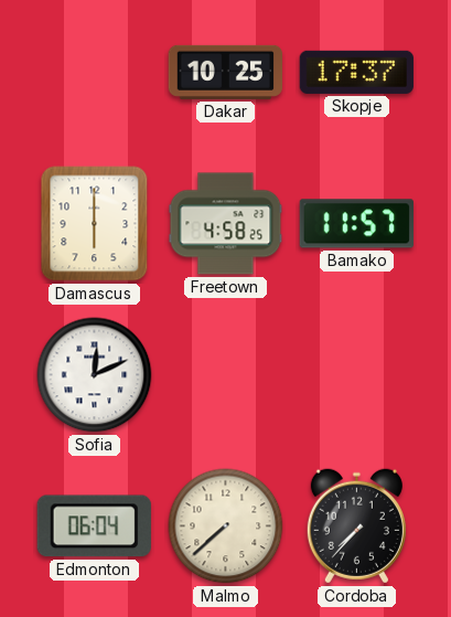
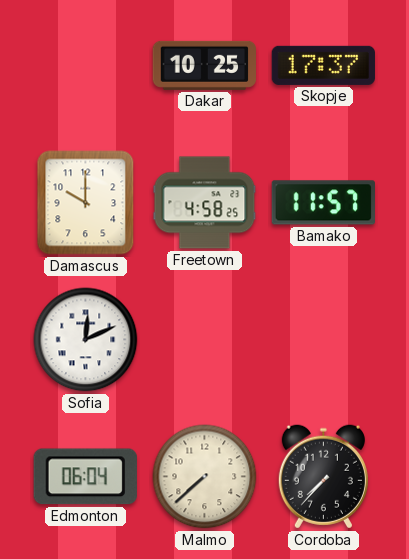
Damascus: 6:00 -> 10:00 (86, 203)
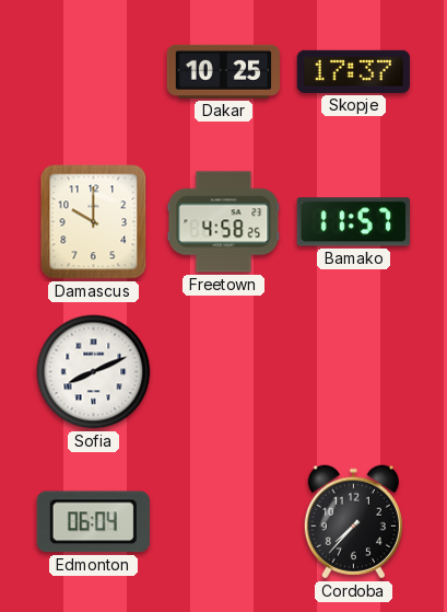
Sofia: 12:11 -> 8:11 (94, 372)
Malmo: 7:38 -> none (205, 477)
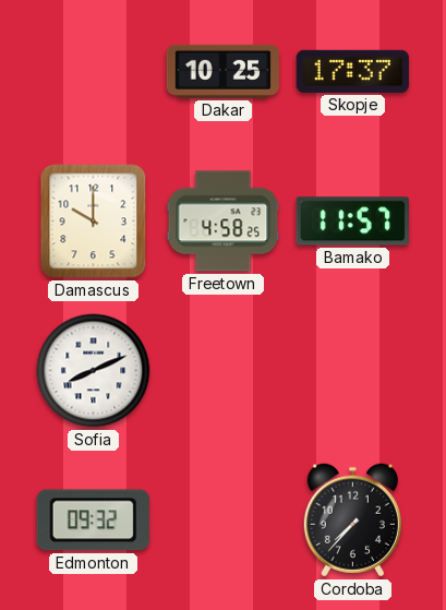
Edmonton: 06:04 -> 09:32 (93, 521)
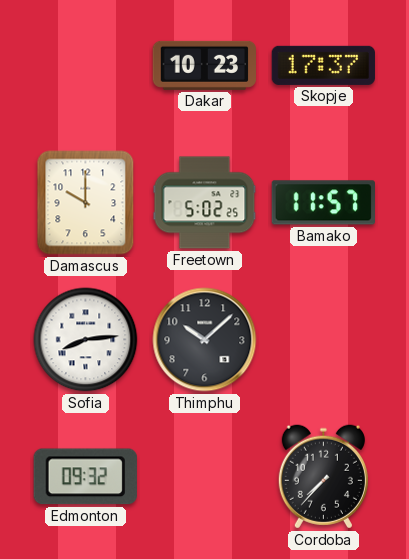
Dakar: 10:25 -> 10:23 (204, 65)
Freetown: 4:58 -> 5:02 (205, 203)
Sofia: 8:11 -> 8:14 (86, 340)
Thimphu: none -> 10:08 (205, 340)
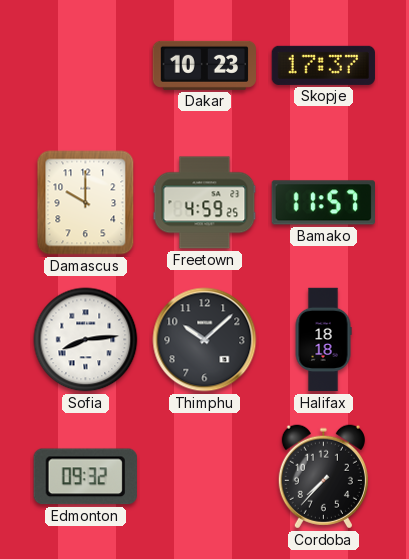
Freetown: 5:02 -> 4:59 (205, 203)
Halifax: none -> 18:18 (323, 340)
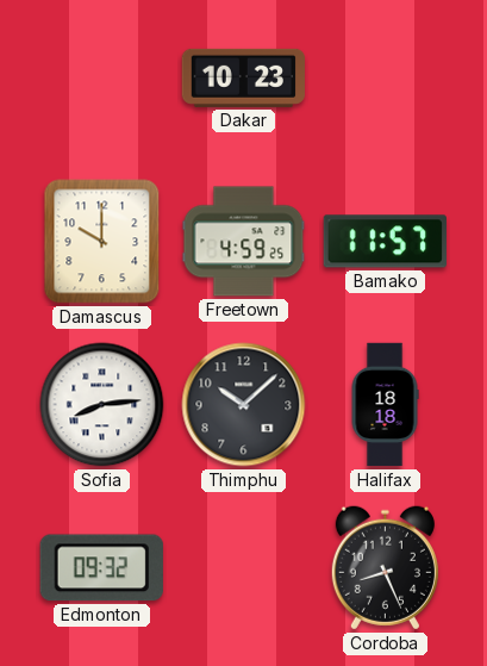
Skopje: 17:37 -> none (323, 65)
Cordoba: 7:37 -> 8:26 (385, 568)
